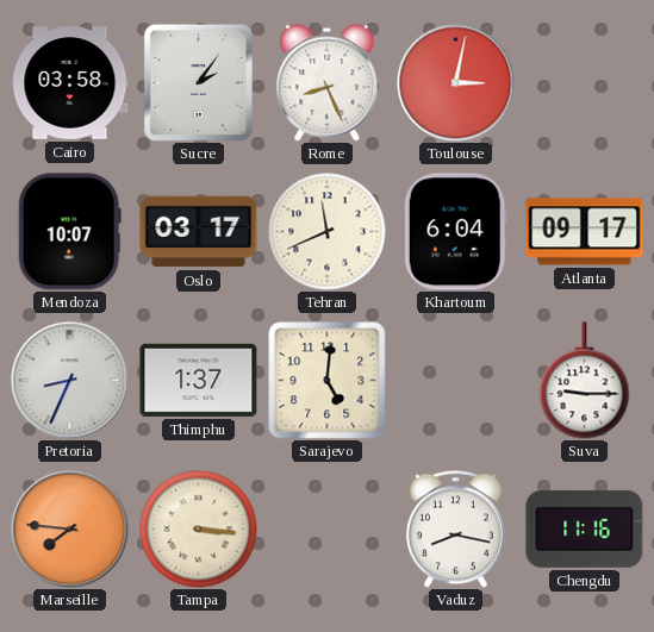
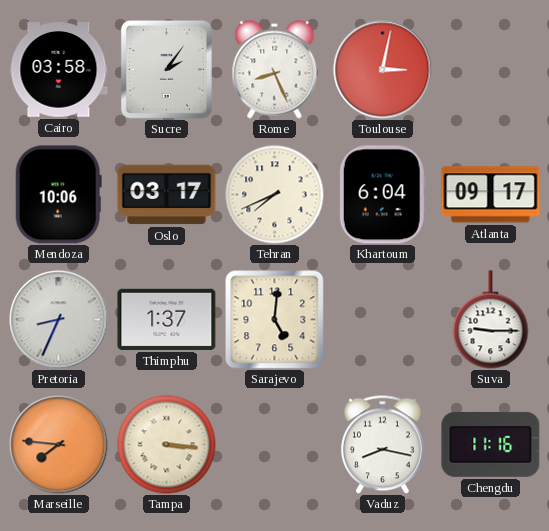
Mendoza: 10:07 -> 10:06 (58, 195)
Tehran: 11:41 -> 7:41 (275, 195)
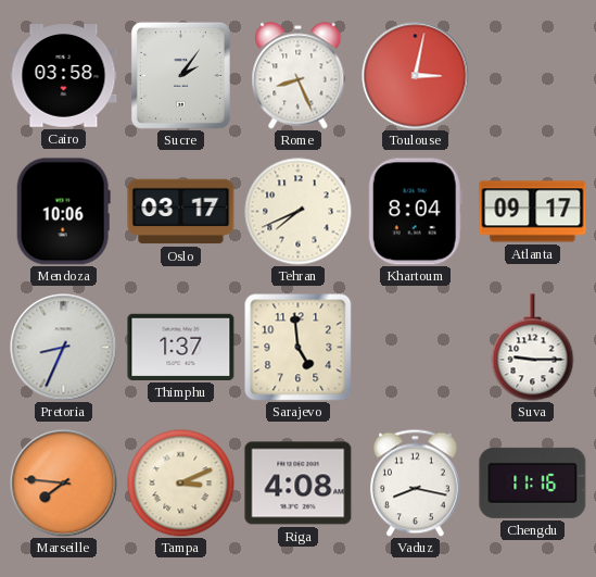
Khartoum: 6:04 -> 8:04 (415, 212)
Sarajevo: 5:01 -> 4:59 (297, 347)
Tampa: 3:16 -> 3:11 (181, 484)
Riga: none -> 4:08 (299, 484)
